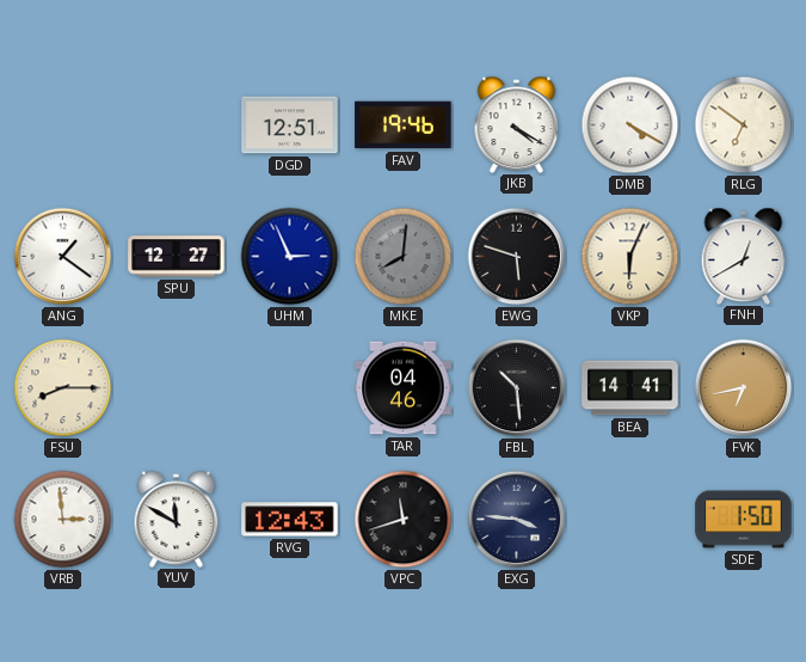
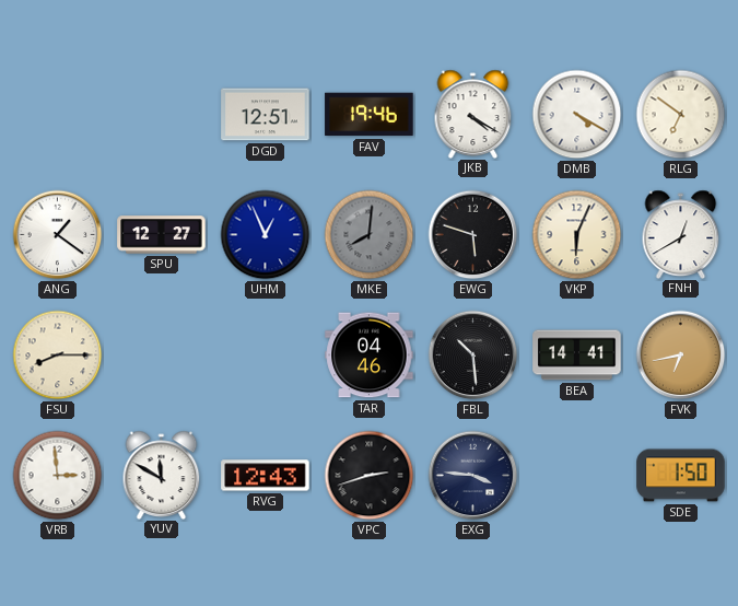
UHM: 2:56 -> 12:56 (266, 235)
VPC: 11:42 -> 2:42 (370, 476)
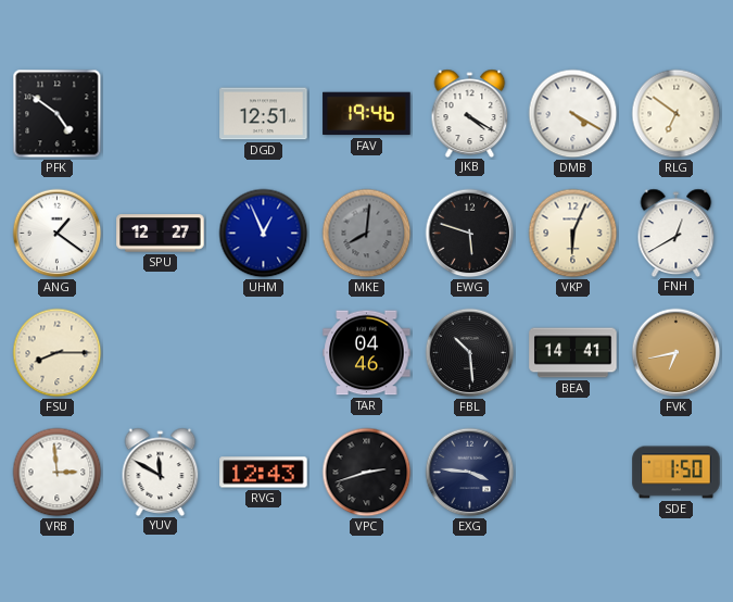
PFK: none -> 4:51 (58, 114)
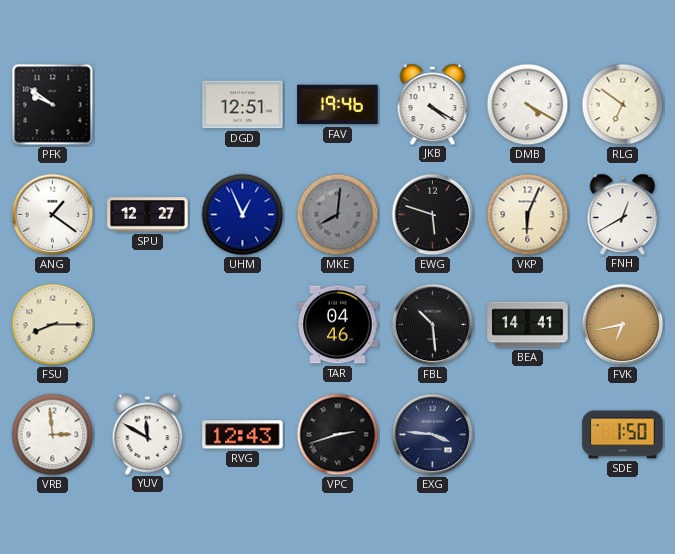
PFK: 4:51 -> 9:51 (53, 105)
